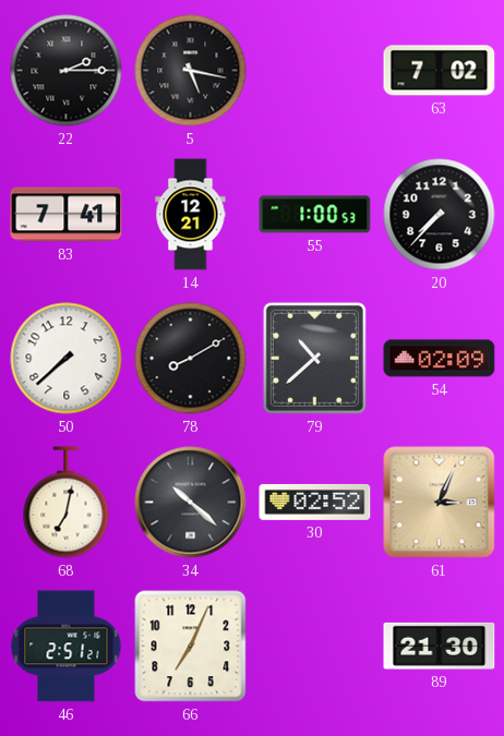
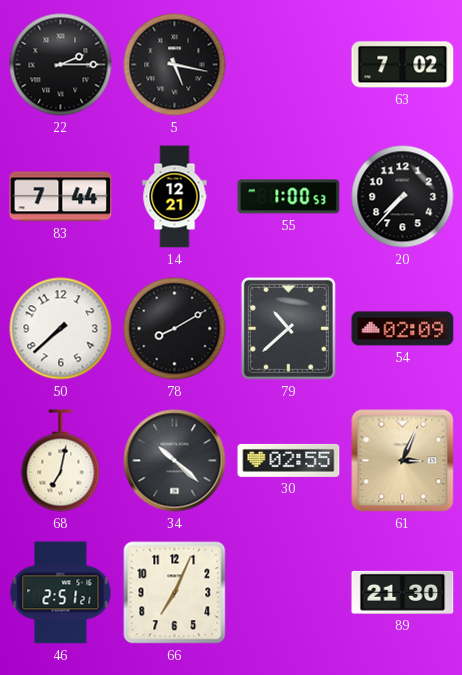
83: 7:41 -> 7:44 (61, 197)
30: 02:52 -> 02:55 (289, 460)
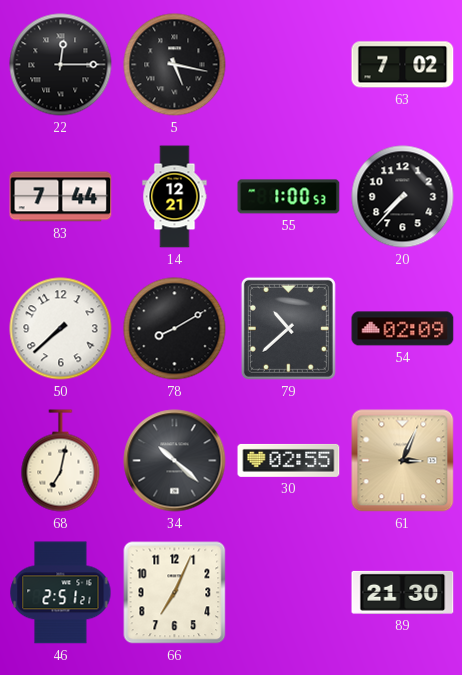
22: 2:15 -> 12:15 (61, 65)
